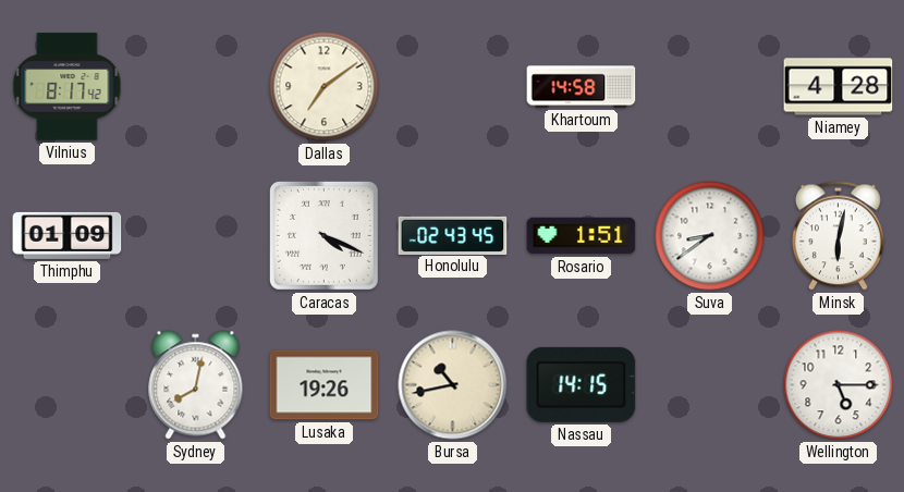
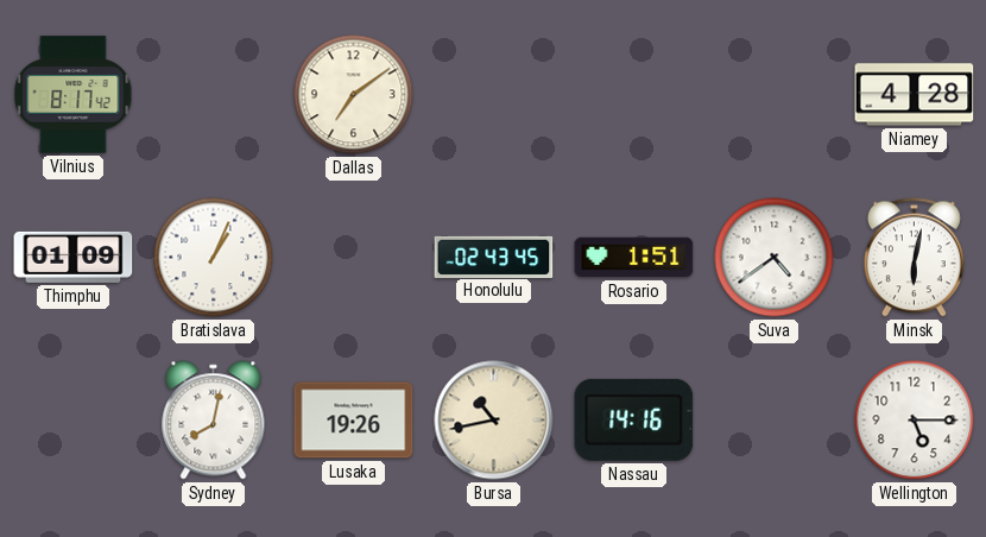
Khartoum: 14:58 -> none (582, 87)
Bratislava: none -> 1:04 (214, 258)
Caracas: 4:19 -> none (323, 235)
Suva: 8:39 -> 4:39 (775, 258)
Nassau: 14:15 -> 14:16 (634, 419)
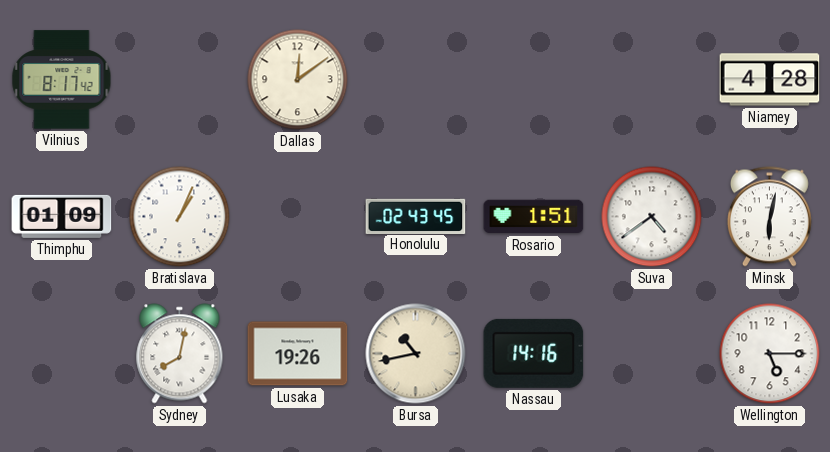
Dallas: 7:09 -> 12:09 (298, 80)
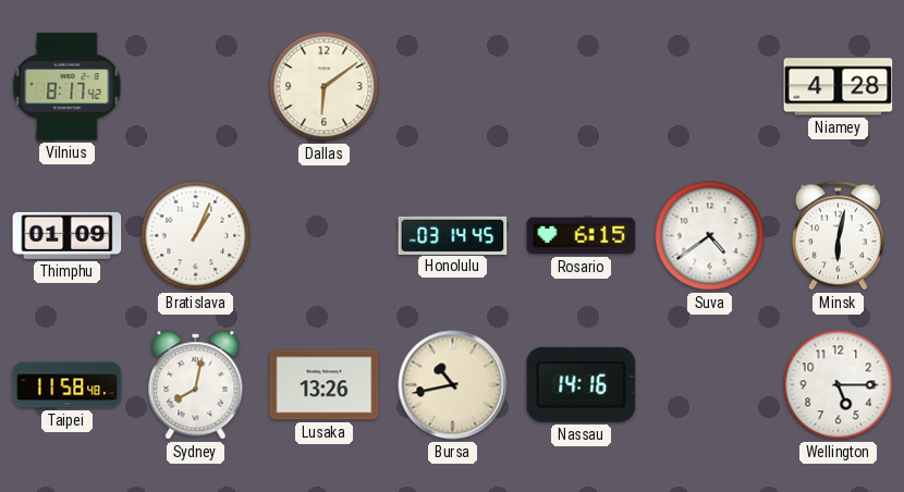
Dallas: 12:09 -> 6:09 (325, 87)
Honolulu: 02:43 -> 03:14 (453, 235)
Rosario: 1:51 -> 6:15 (582, 236)
Taipei: none -> 11:58 (68, 385)
Lusaka: 19:26 -> 13:26 (325, 385)
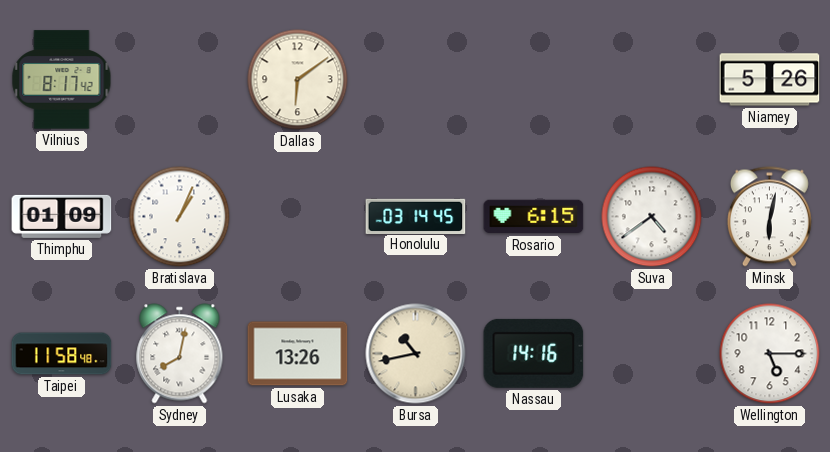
Niamey: 4:28 -> 5:26 (770, 80)
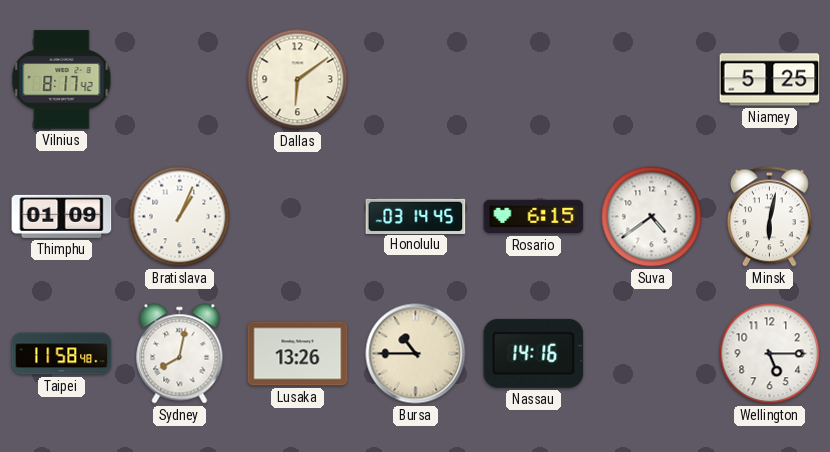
Niamey: 5:26 -> 5:25 (770, 80)
Bursa: 10:43 -> 10:45 (416, 354)
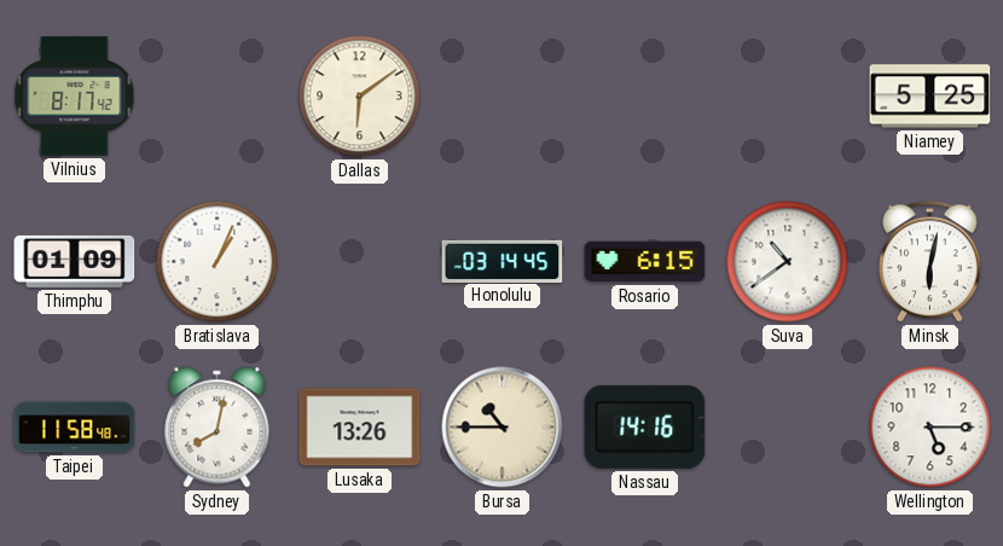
Suva: 4:39 -> 10:39 (788, 262)
